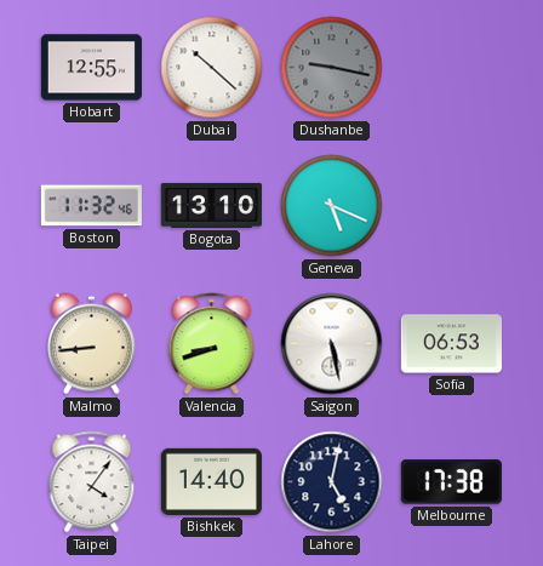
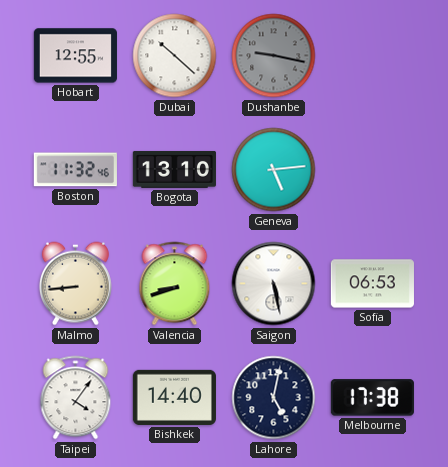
Geneva: 5:19 -> 5:14 (274, 170)
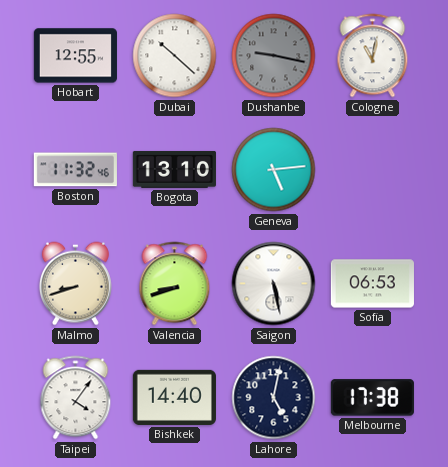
Cologne: none -> 11:02 (373, 56)
Malmo: 8:44 -> 8:42 (75, 284)
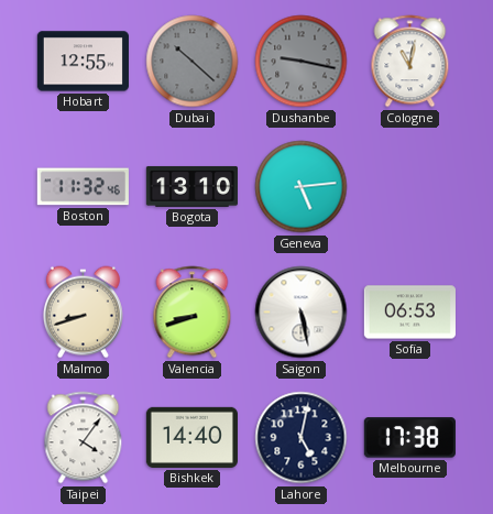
Dubai dial: white -> grey (193, 62)
